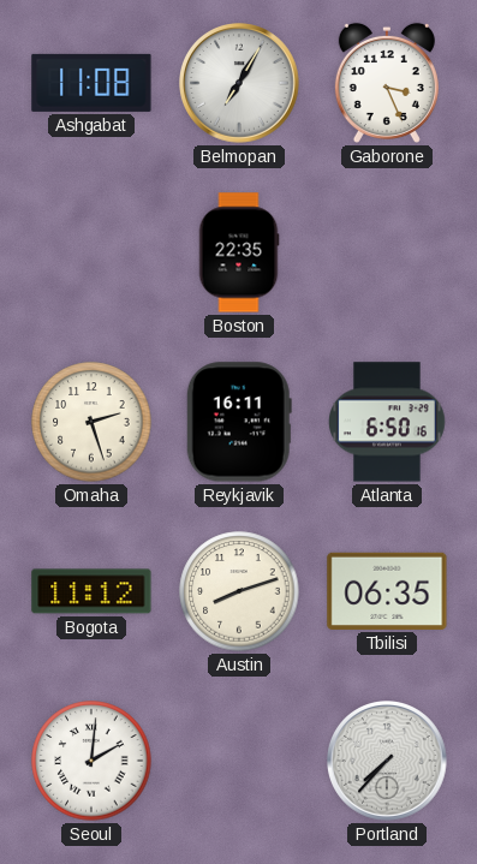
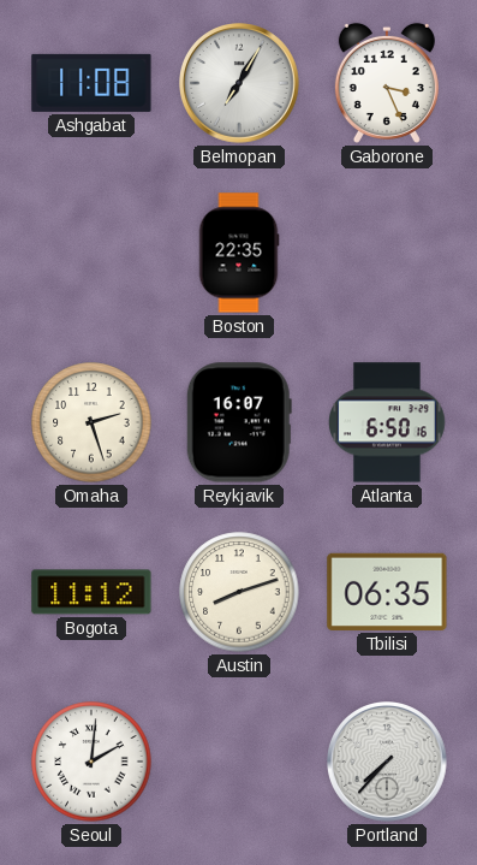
Reykjavik: 16:11 -> 16:07 (239, 422)
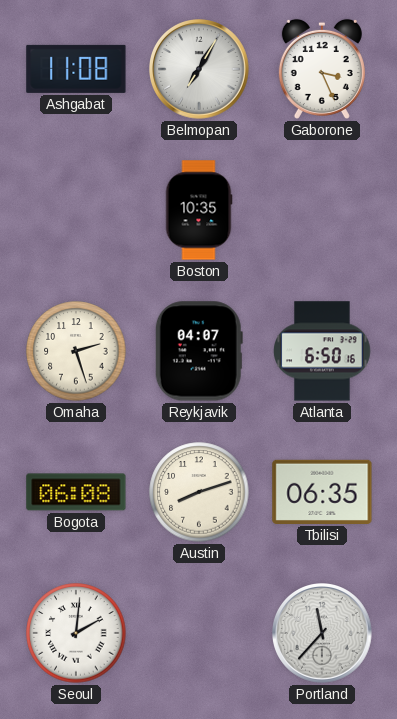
Boston: 22:35 -> 10:35 (199, 210)
Reykjavik: 16:07 -> 04:07 (199, 351)
Bogota: 11:12 -> 06:08 (76, 492)
Portland: 7:37 -> 11:37 (322, 634)
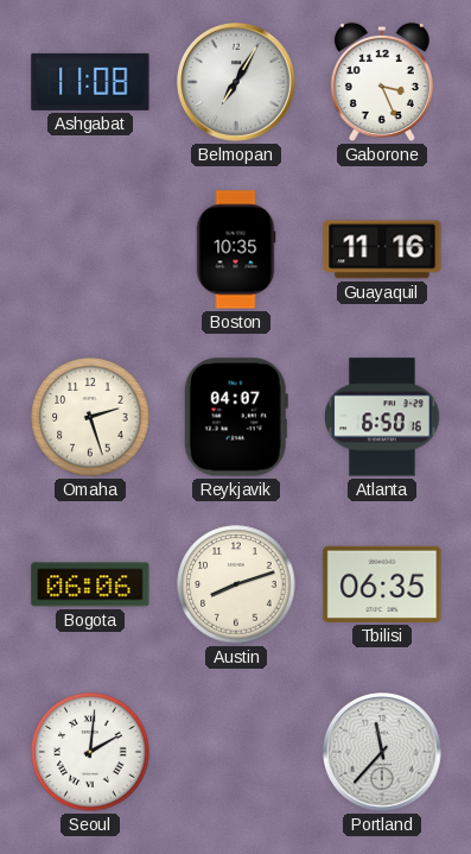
Guayaquil: none -> 11:16 (382, 249)
Bogota: 06:08 -> 06:06 (90, 584)
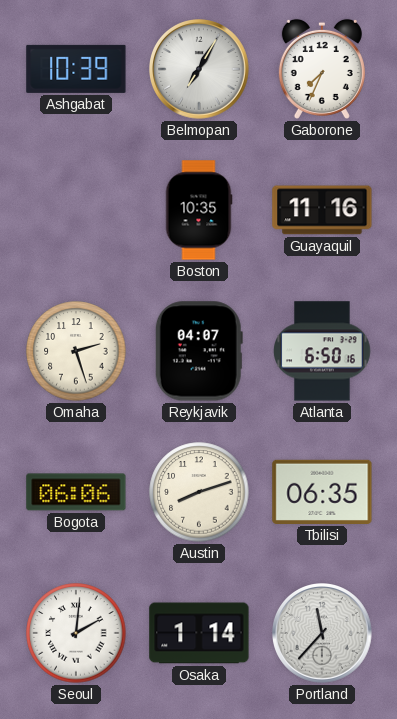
Ashgabat: 11:08 -> 10:39 (76, 69)
Gaborone: 3:26 -> 7:34 (322, 69)
Osaka: none -> 1:14 (199, 633)
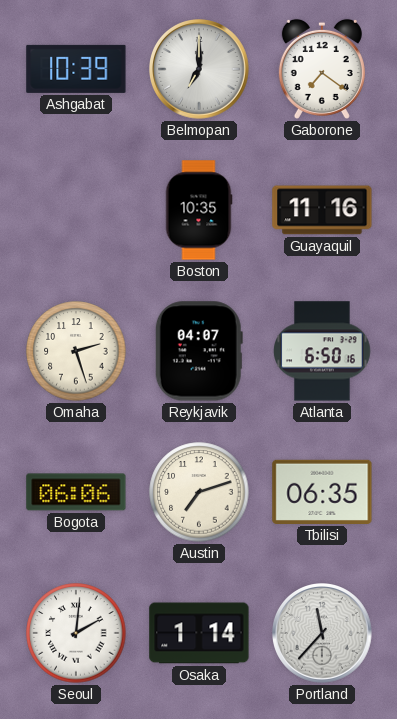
Belmopan: 7:05 -> 7:00 (199, 70)
Gaborone: 7:34 -> 7:21 (322, 69)
Austin: 8:12 -> 7:12 (199, 492)
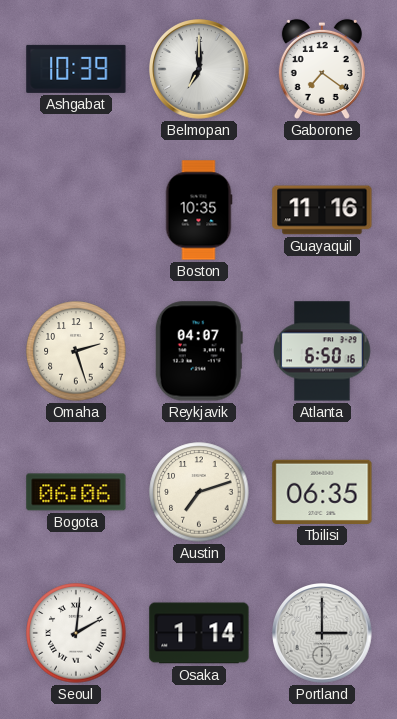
Portland: 11:37 -> 3:00 (322, 634)
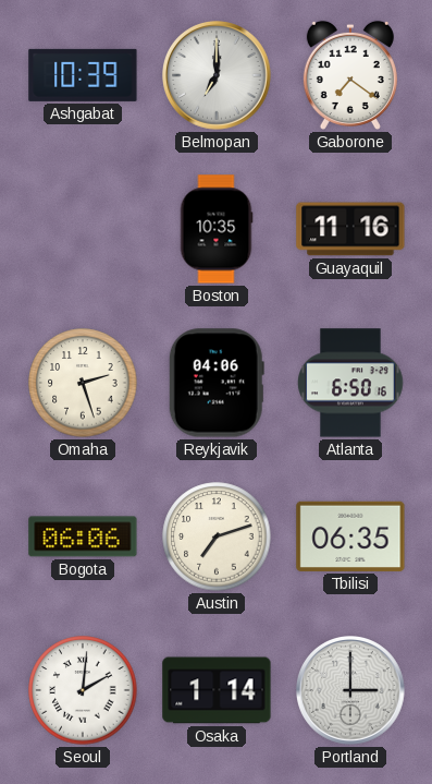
Reykjavik: 04:07 -> 04:06 (217, 383)
